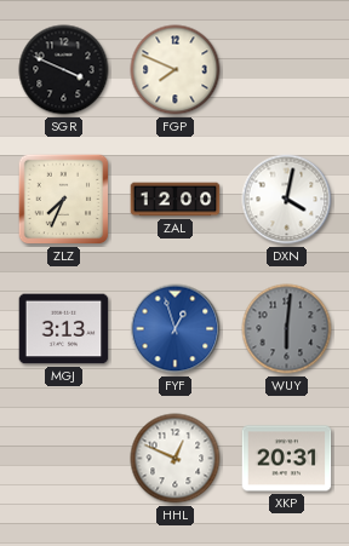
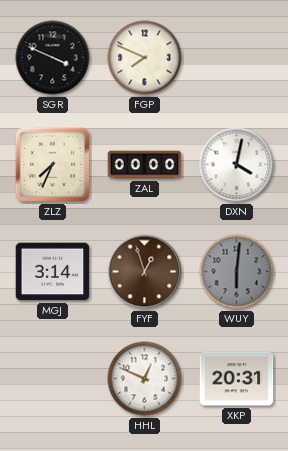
ZAL: 12:00 -> 00:00 (145, 165)
MGJ: 3:13 -> 3:14 (53, 272)
FYF dial: blue -> brown (145, 272)
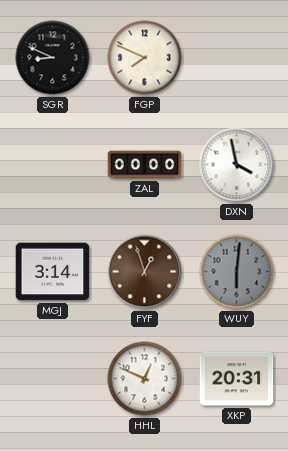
SGR: 3:49 -> 8:49 (53, 58)
ZLZ: 7:34 -> none (53, 165)
DXN: 4:02 -> 3:58 (237, 165)
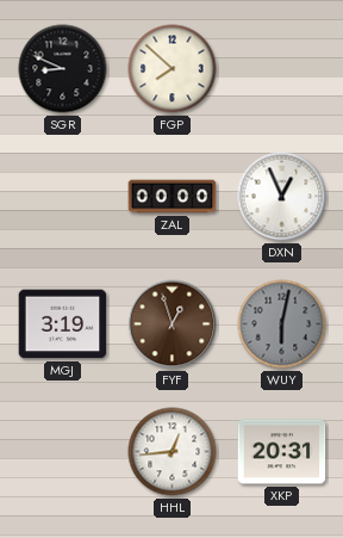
FGP: 7:49 -> 7:52 (173, 69)
DXN: 3:58 -> 12:56 (282, 197)
MGJ: 3:14 -> 3:19 (63, 324)
WUY: 6:01 -> 6:02 (282, 324)
HHL: 12:49 -> 12:44 (173, 452)
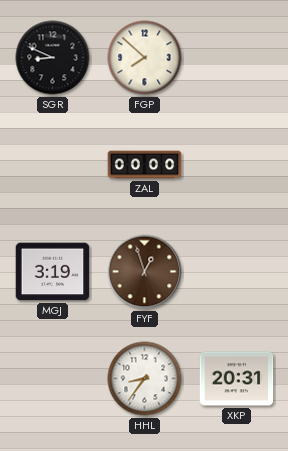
DXN: 12:56 -> none (282, 197)
WUY: 6:02 -> none (282, 324)
HHL: 12:44 -> 8:36 (145, 379)
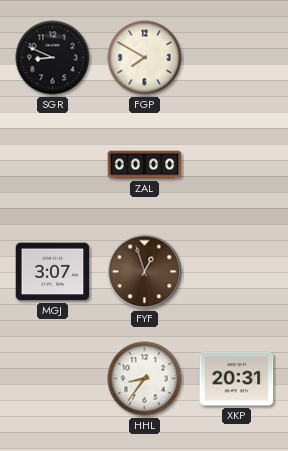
FGP: 7:52 -> 7:50 (145, 58)
MGJ: 3:19 -> 3:07 (53, 272)
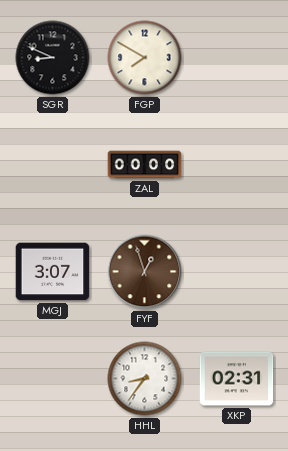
XKP: 20:31 -> 02:31 (237, 379)
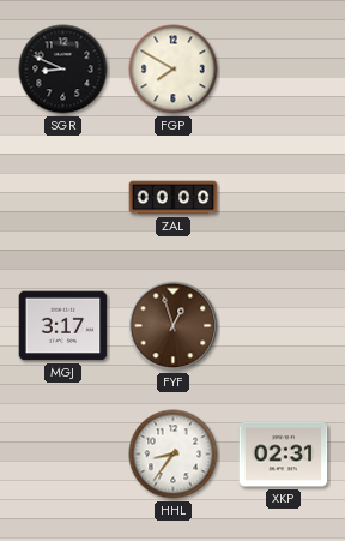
MGJ: 3:07 -> 3:17 (63, 326)
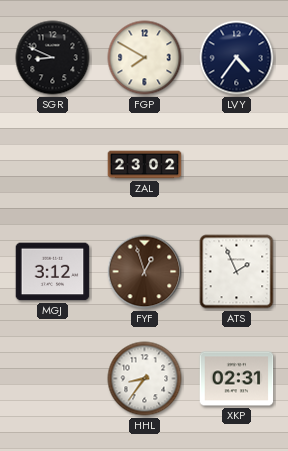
LVY: none -> 4:36 (237, 58)
ZAL: 00:00 -> 23:02 (145, 165)
MGJ: 3:17 -> 3:12 (53, 272)
ATS: none -> 1:56 (237, 272)
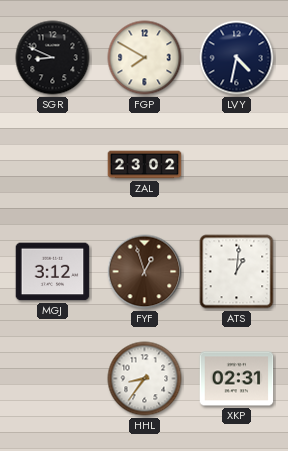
LVY: 4:36 -> 4:32 (237, 58)
ATS: 1:56 -> 1:01 (237, 272)
